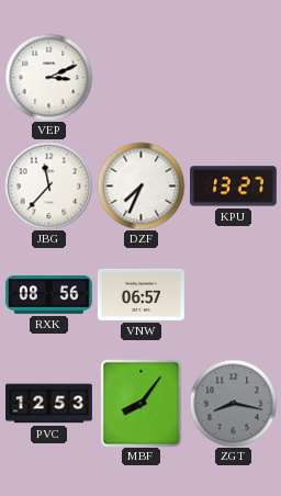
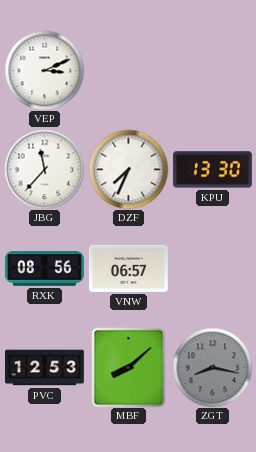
KPU: 13:27 -> 13:30 (213, 170)
MBF: 8:06 -> 8:08 (129, 367)
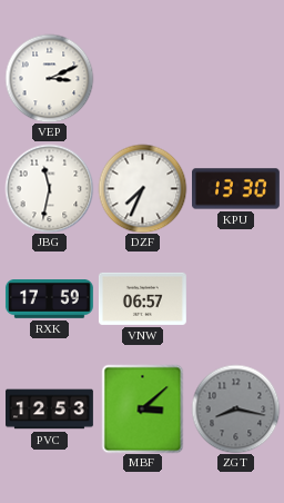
JBG: 11:37 -> 11:32 (49, 188)
RXK: 08:56 -> 17:59 (49, 299)
MBF: 8:08 -> 3:08 (143, 408)
